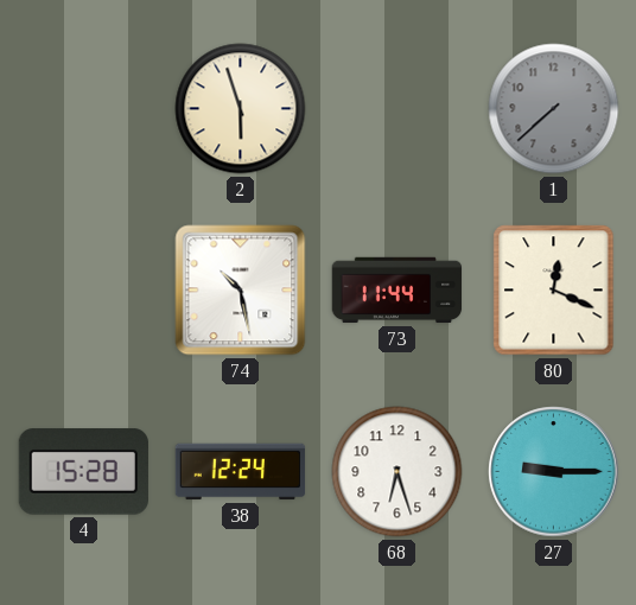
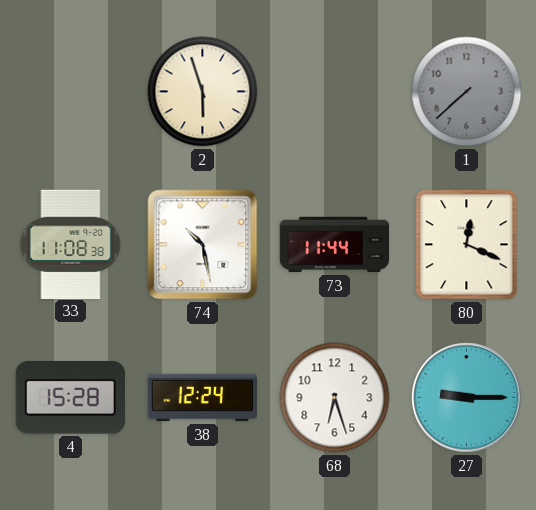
33: none -> 11:08 (71, 244)
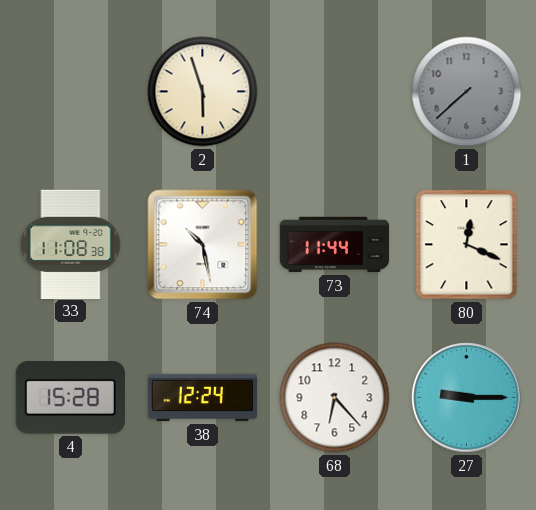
68: 6:27 -> 6:23 (335, 398)
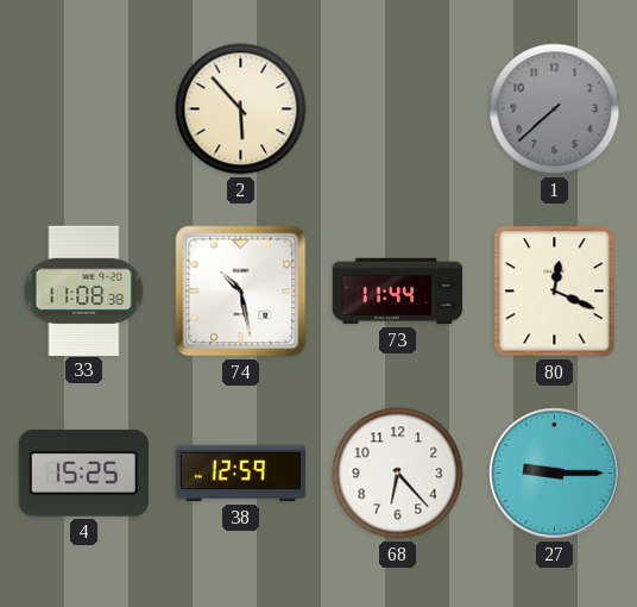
2: 5:57 -> 5:53 (241, 109)
4: 15:28 -> 15:25 (83, 474)
38: 12:24 -> 12:59 (241, 474)
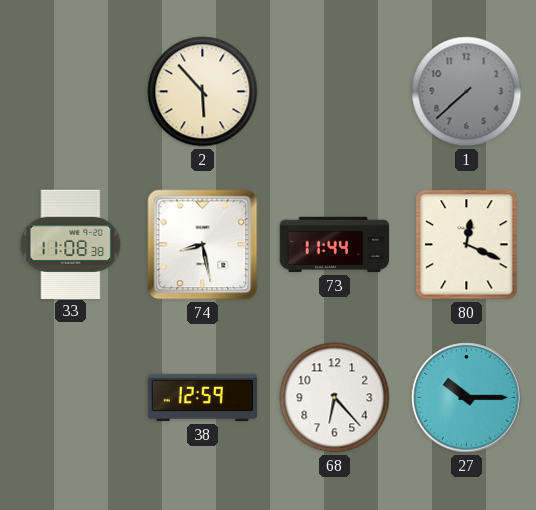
74: 10:28 -> 8:28 (203, 245)
4: 15:25 -> none (83, 474)
27: 9:15 -> 10:15 (467, 398)
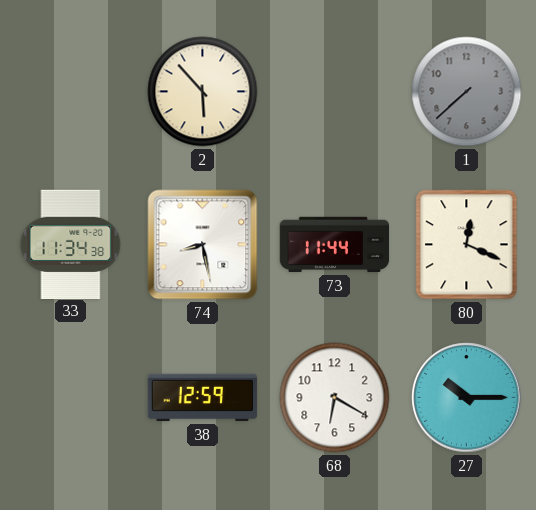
33: 11:08 -> 11:34 (71, 244)
68: 6:23 -> 6:20 (335, 398)
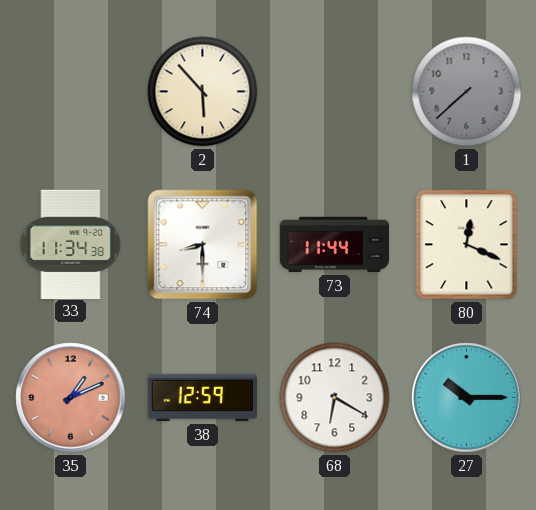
74: 8:28 -> 8:30 (203, 245)
35: none -> 1:11 (71, 398)
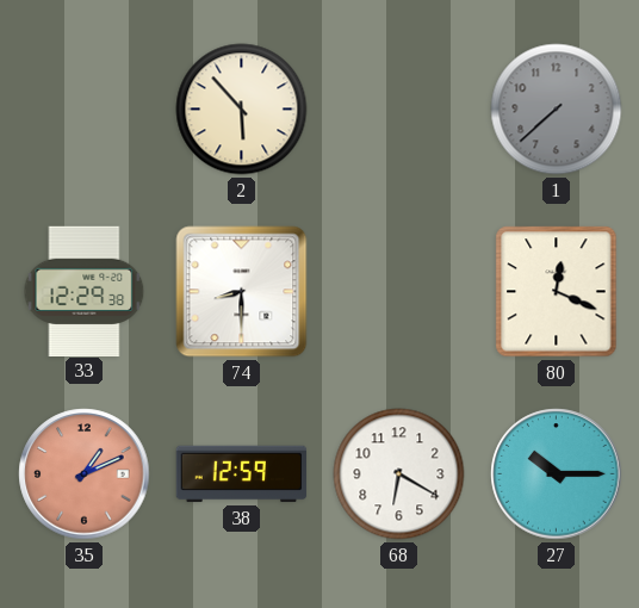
33: 11:34 -> 12:29 (85, 291)
73: 11:44 -> none (335, 245)
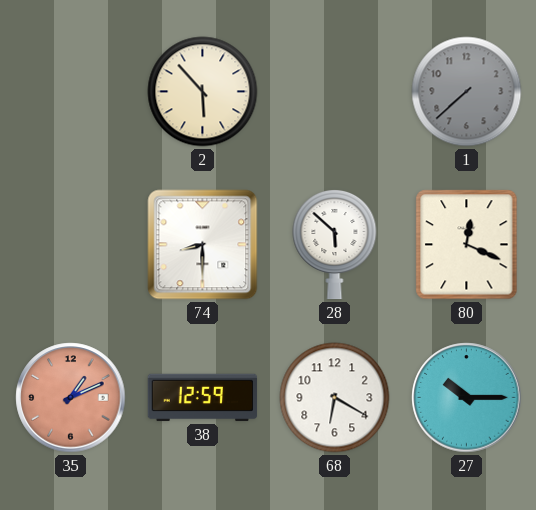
33: 12:29 -> none (85, 291)
28: none -> 5:52 (335, 244)
